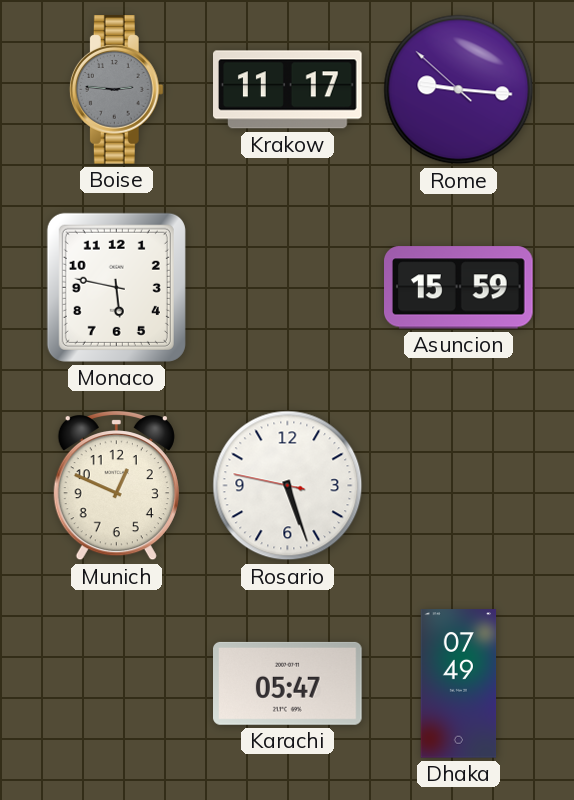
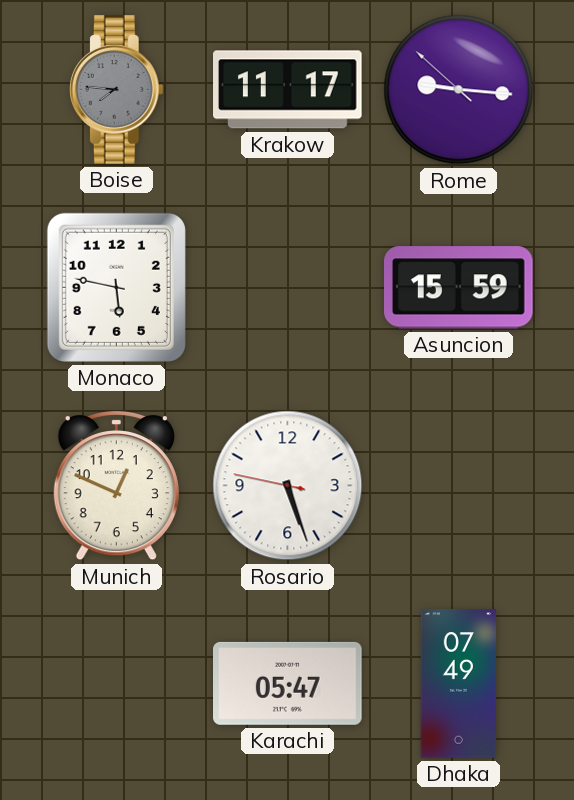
Boise: 2:46 -> 7:46 (116, 90)
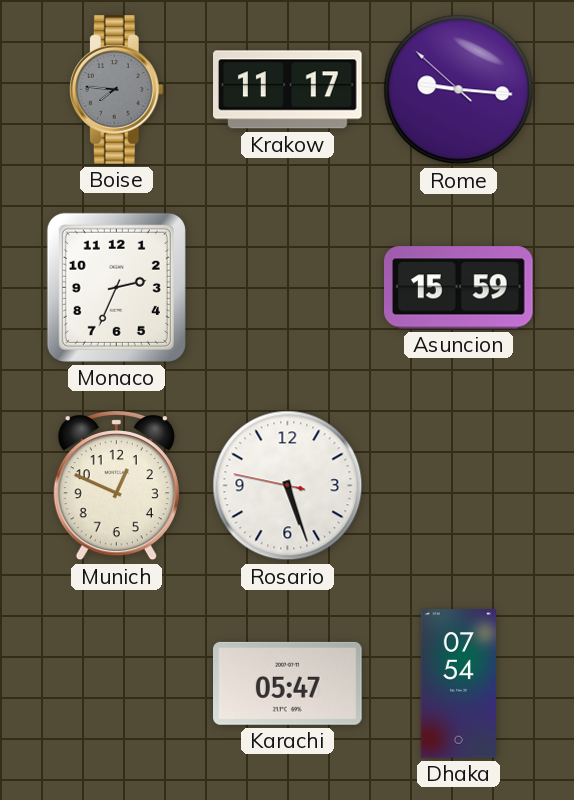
Monaco: 5:47 -> 2:34 (116, 287)
Dhaka: 07:49 -> 07:54 (459, 684)
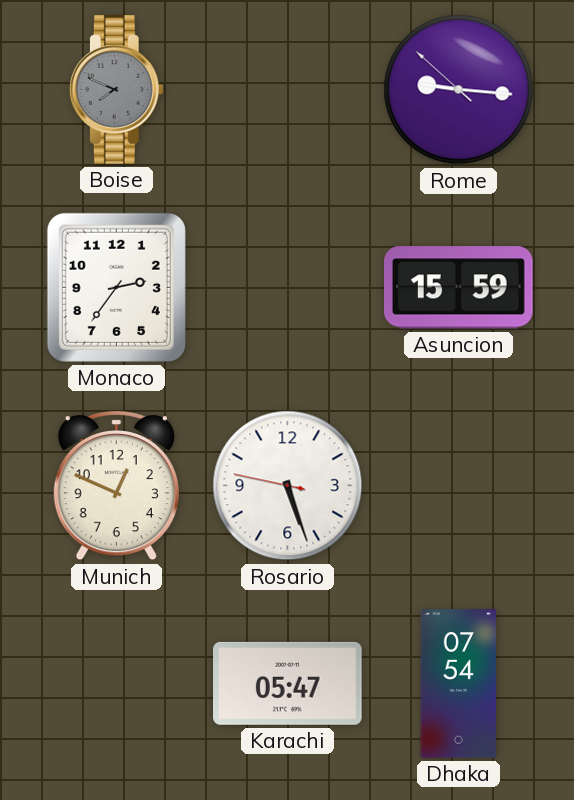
Boise: 7:46 -> 7:49 (116, 90)
Krakow: 11:17 -> none (288, 90)
Monaco: 2:34 -> 2:36 (116, 287)
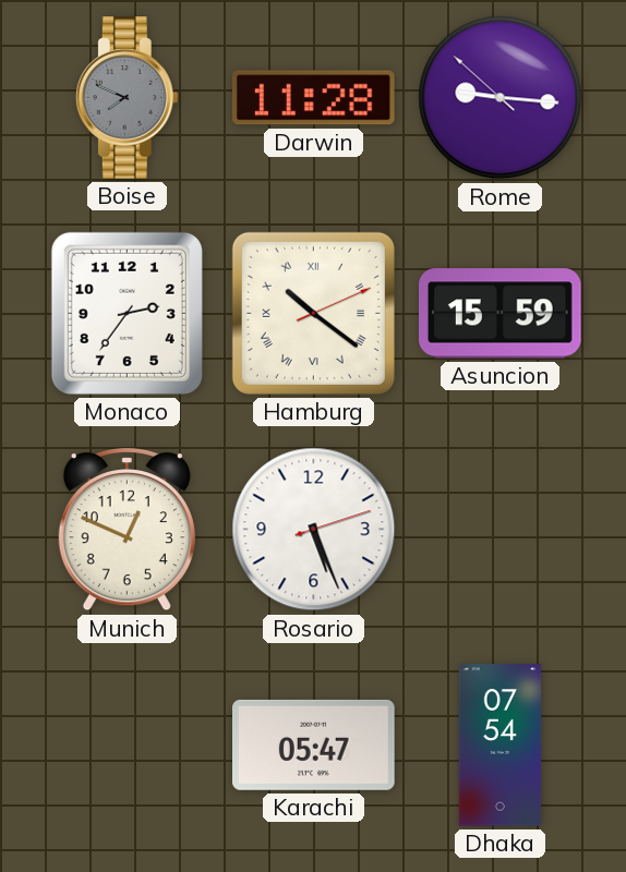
Darwin: none -> 11:28 (313, 98)
Hamburg: none -> 10:21 (313, 313)
Rosario: 5:26:47 -> 5:26:12 (314, 530)
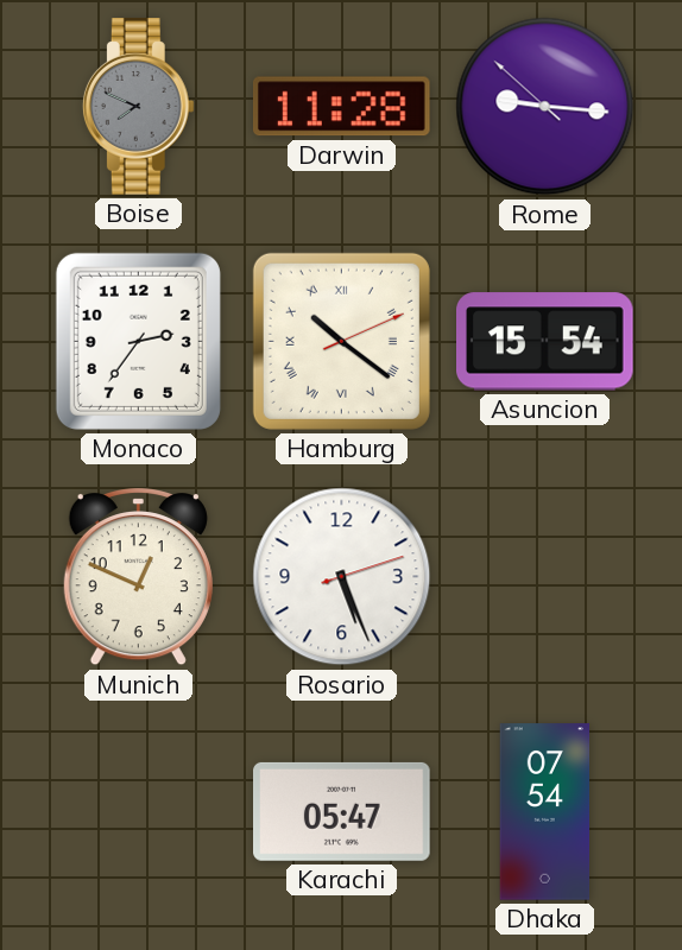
Asuncion: 15:59 -> 15:54 (545, 342)
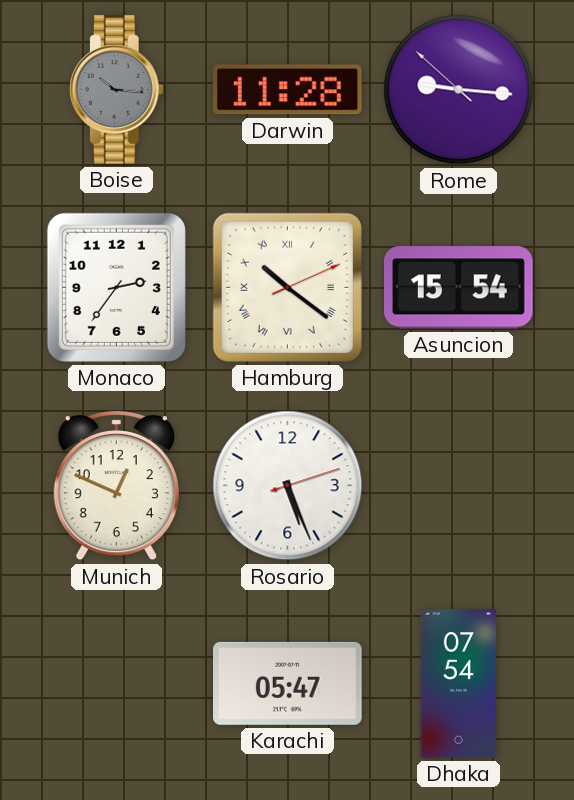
Boise: 7:49 -> 10:16 (116, 90)
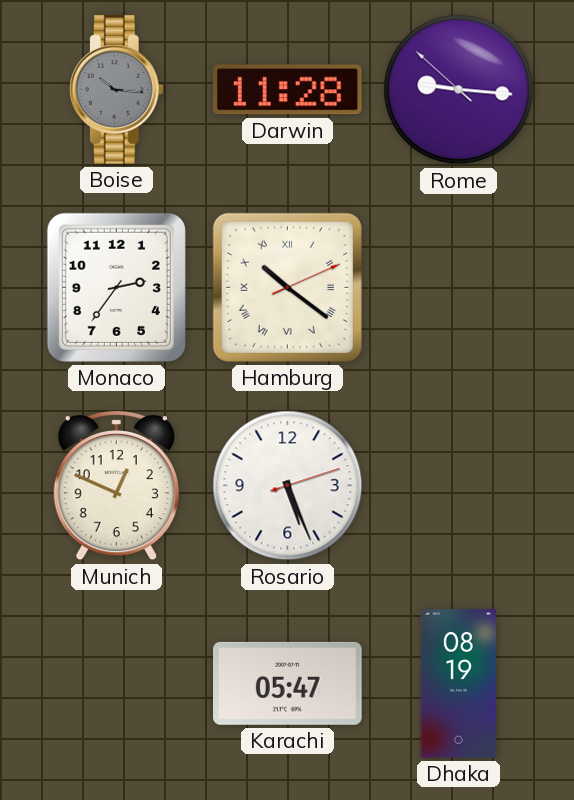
Asuncion: 15:54 -> none (459, 288)
Dhaka: 07:54 -> 08:19 (459, 684)
